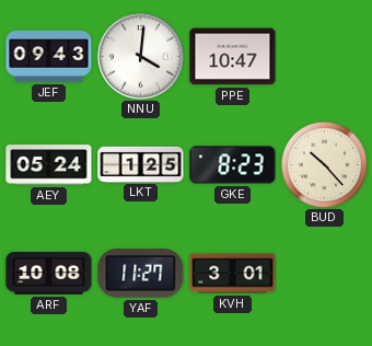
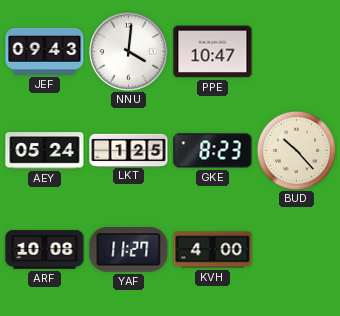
KVH: 3:01 -> 4:00 (213, 250)
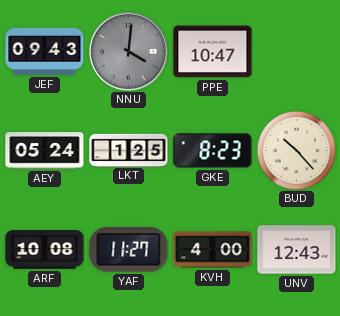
NNU dial: white -> grey (129, 52)
UNV: none -> 12:43 (297, 250)
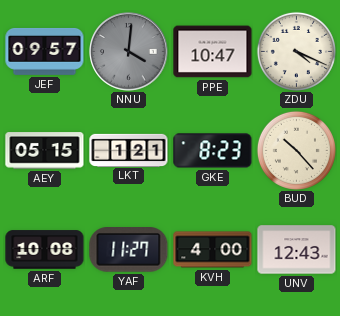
JEF: 09:43 -> 09:57 (45, 51)
ZDU: none -> 4:19 (296, 51)
AEY: 05:24 -> 05:15 (45, 151)
LKT: 1:25 -> 1:21 (129, 150)
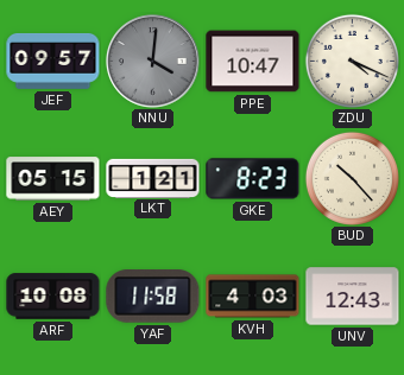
YAF: 11:27 -> 11:58 (153, 297)
KVH: 4:00 -> 4:03 (253, 297)
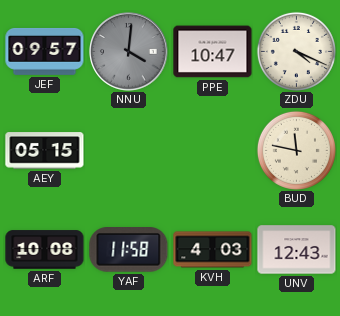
LKT: 1:21 -> none (153, 178)
GKE: 8:23 -> none (253, 179)
BUD: 10:23 -> 11:47 (296, 150)
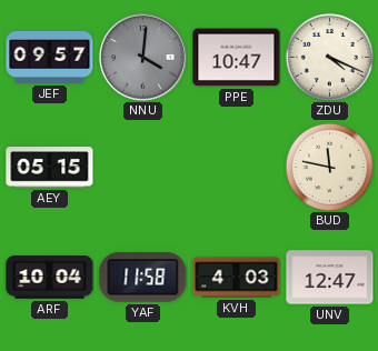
ARF: 10:08 -> 10:04 (50, 278)
UNV: 12:43 -> 12:47 (330, 278)
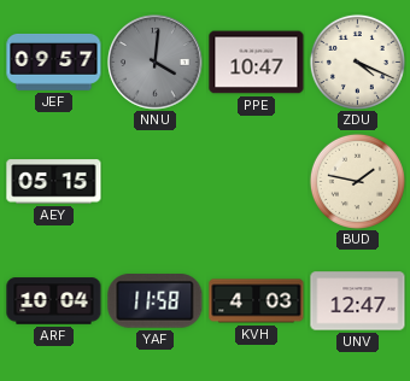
BUD: 11:47 -> 1:47 (357, 181)
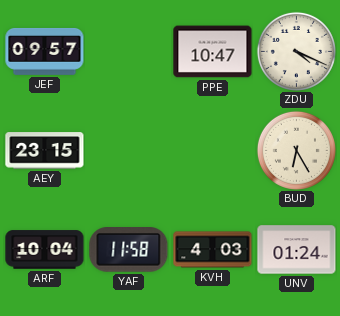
NNU: 4:01 -> none (156, 63)
AEY: 05:15 -> 23:15 (45, 151)
BUD: 1:47 -> 6:25 (296, 150)
UNV: 12:47 -> 01:24 (297, 250)
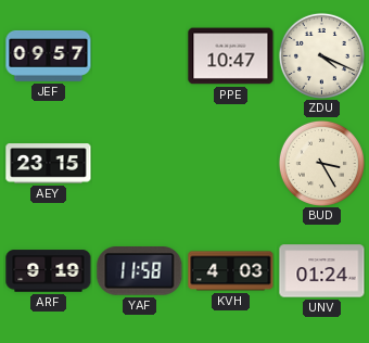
BUD: 6:25 -> 3:25 (321, 163)
ARF: 10:04 -> 9:19 (49, 271)
